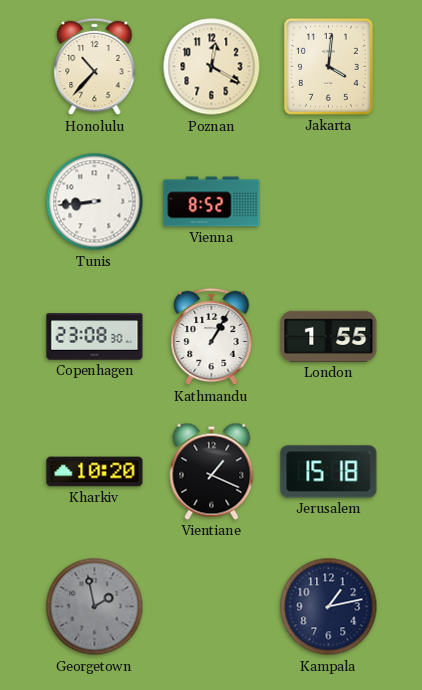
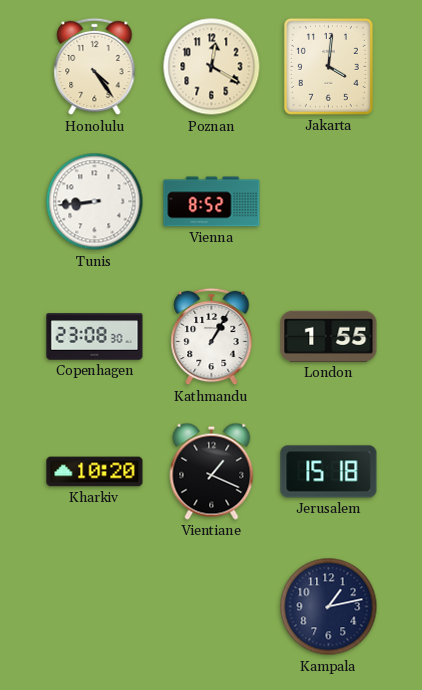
Honolulu: 10:37 -> 4:24 (95, 67)
Georgetown: 1:58 -> none (95, 607)
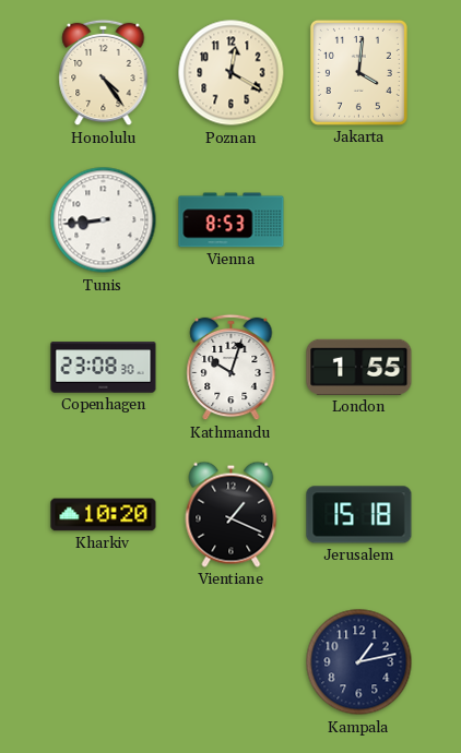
Vienna: 8:52 -> 8:53 (232, 220)
Kathmandu: 1:05 -> 10:03 (232, 368)
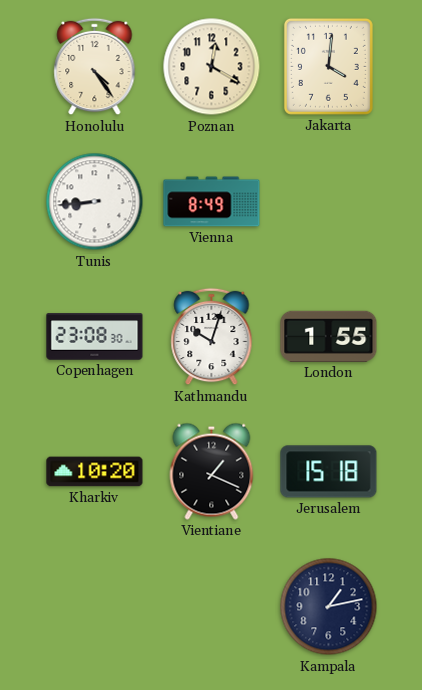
Vienna: 8:53 -> 8:49 (212, 202)
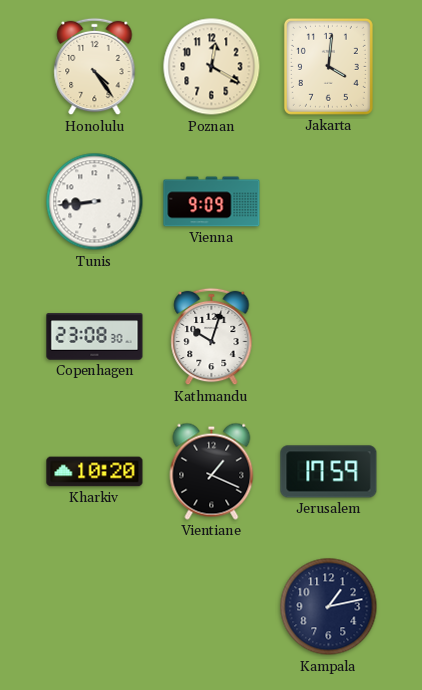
Vienna: 8:49 -> 9:09 (212, 202)
London: 1:55 -> none (329, 336)
Jerusalem: 15:18 -> 17:59 (329, 472)
